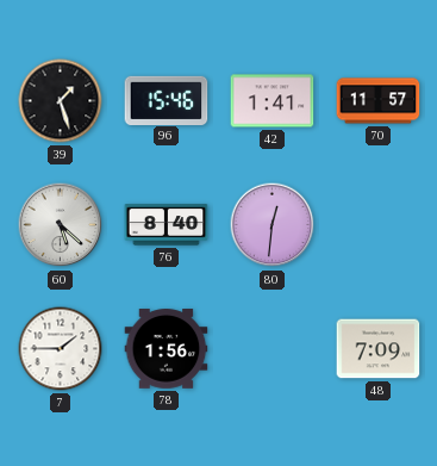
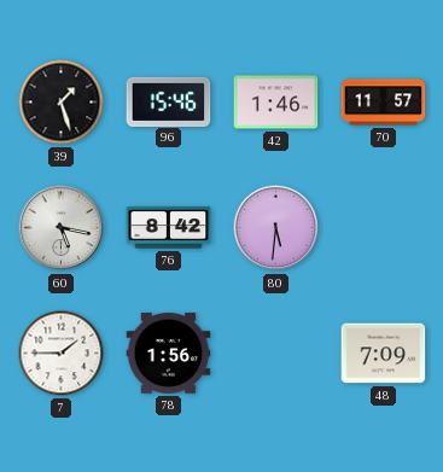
42: 1:41 -> 1:46 (276, 103)
60: 5:22 -> 5:17 (62, 228)
76: 8:40 -> 8:42 (169, 228)
80: 12:31 -> 5:31 (276, 228)
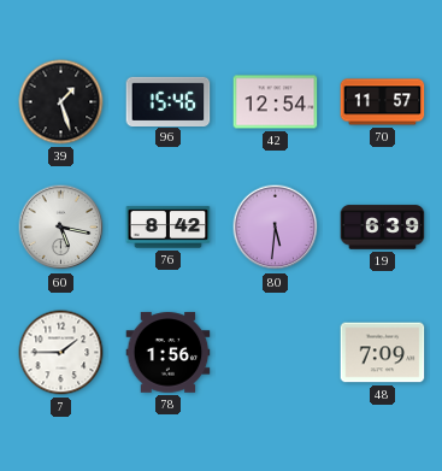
42: 1:46 -> 12:54 (276, 102)
19: none -> 6:39 (383, 228)
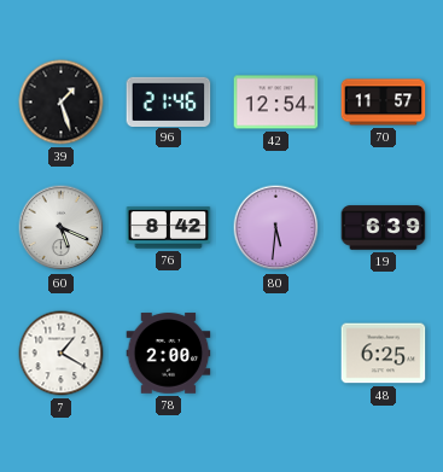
96: 15:46 -> 21:46 (169, 101)
60: 5:17 -> 5:19 (62, 228)
7: 1:45 -> 1:20 (62, 354)
78: 1:56 -> 2:00 (169, 354)
48: 7:09 -> 6:25 (384, 354)
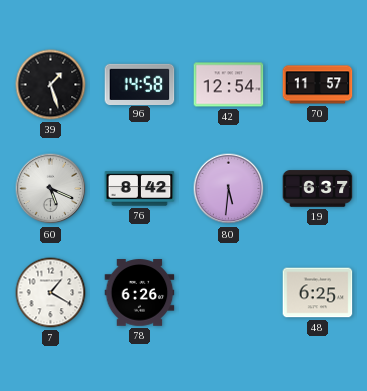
96: 21:46 -> 14:58 (140, 84)
19: 6:39 -> 6:37 (318, 189)
78: 2:00 -> 6:26 (140, 293)
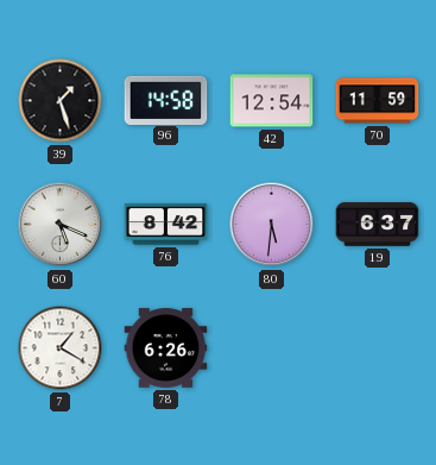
70: 11:57 -> 11:59 (378, 101)
48: 6:25 -> none (318, 293)
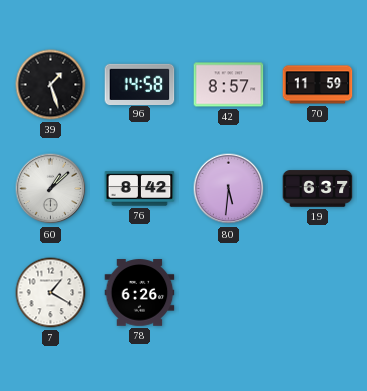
42: 12:54 -> 8:57 (229, 85)
60: 5:19 -> 1:08 (51, 189)
